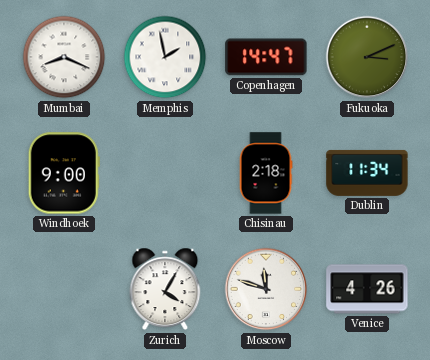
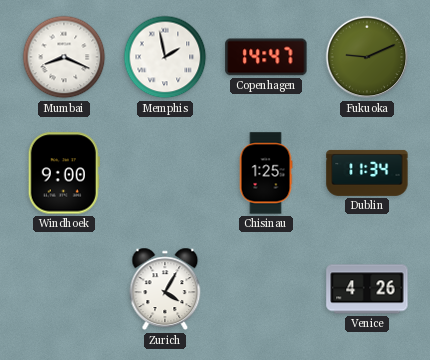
Fukuoka: 3:11 -> 9:11 (367, 57)
Chisinau: 2:18 -> 1:25 (266, 173)
Moscow: 11:48 -> none (266, 289)
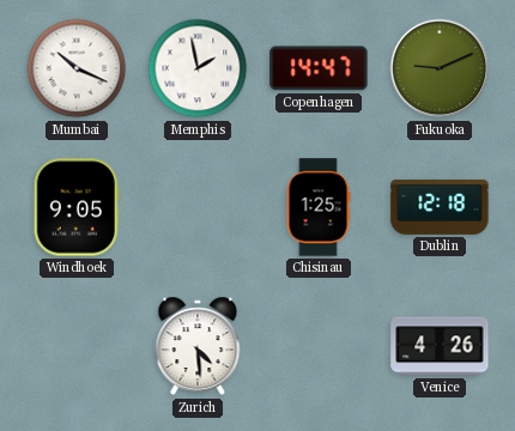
Mumbai: 8:19 -> 10:19 (77, 68)
Windhoek: 9:00 -> 9:05 (77, 207)
Dublin: 11:34 -> 12:18 (440, 207)
Zurich: 4:05 -> 4:29 (198, 346)
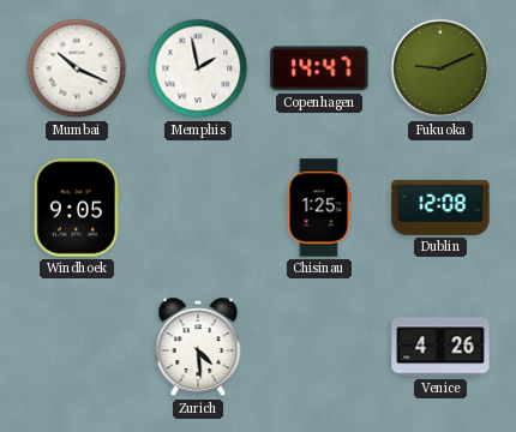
Dublin: 12:18 -> 12:08 (440, 208)
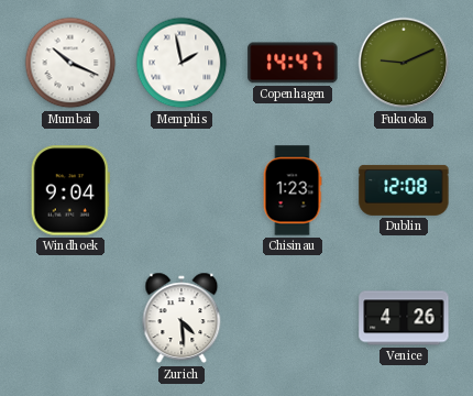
Windhoek: 9:05 -> 9:04 (70, 190)
Chisinau: 1:25 -> 1:23 (293, 190)
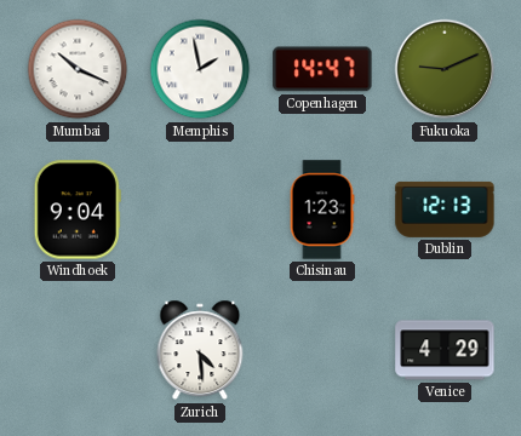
Dublin: 12:08 -> 12:13 (445, 210)
Venice: 4:26 -> 4:29 (445, 350)
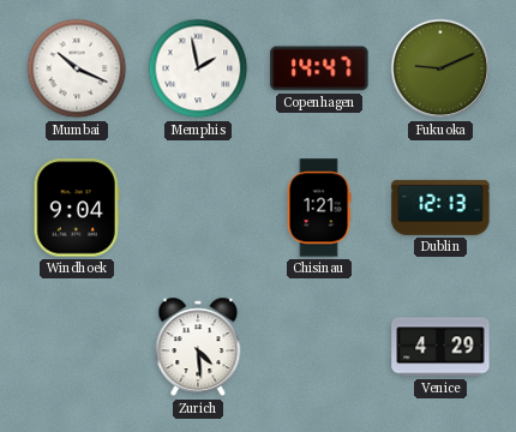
Chisinau: 1:23 -> 1:21 (319, 208)
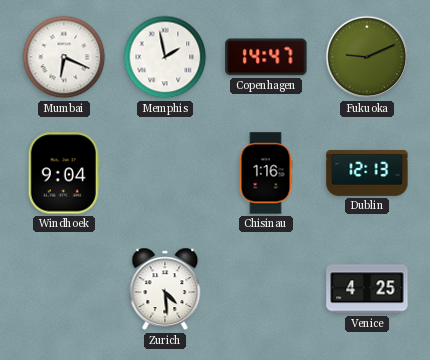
Mumbai: 10:19 -> 6:19 (64, 57)
Chisinau: 1:21 -> 1:16 (266, 173)
Venice: 4:29 -> 4:25 (367, 289)
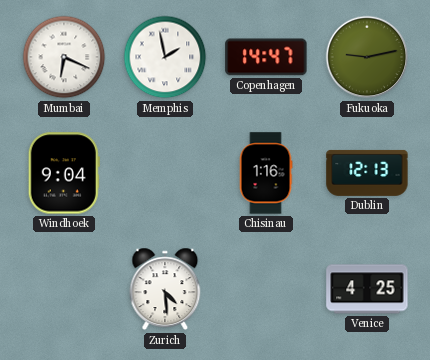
Fukuoka: 9:11 -> 9:13 (367, 57)
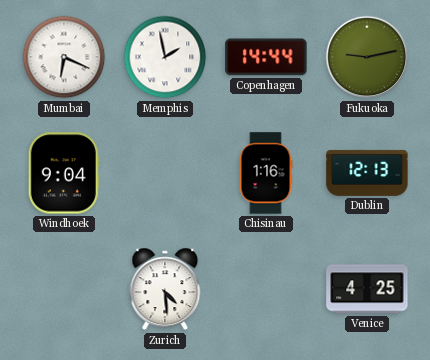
Copenhagen: 14:47 -> 14:44 (266, 57)
